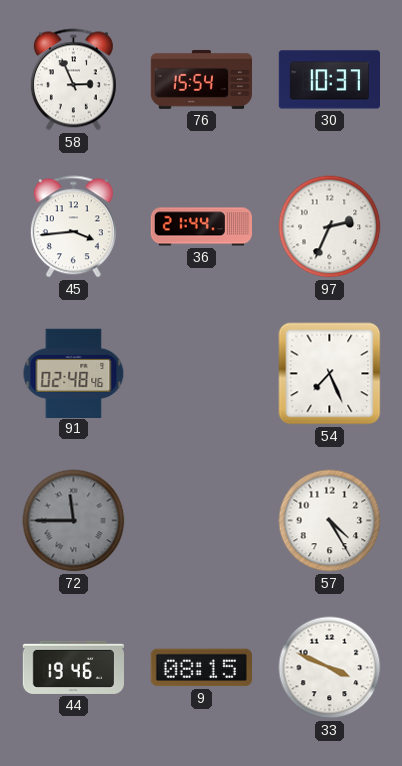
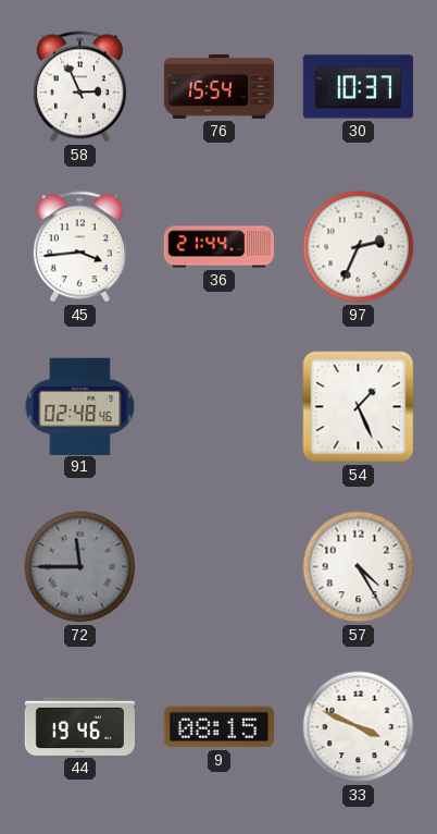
54: 7:26 -> 1:26 (359, 407)
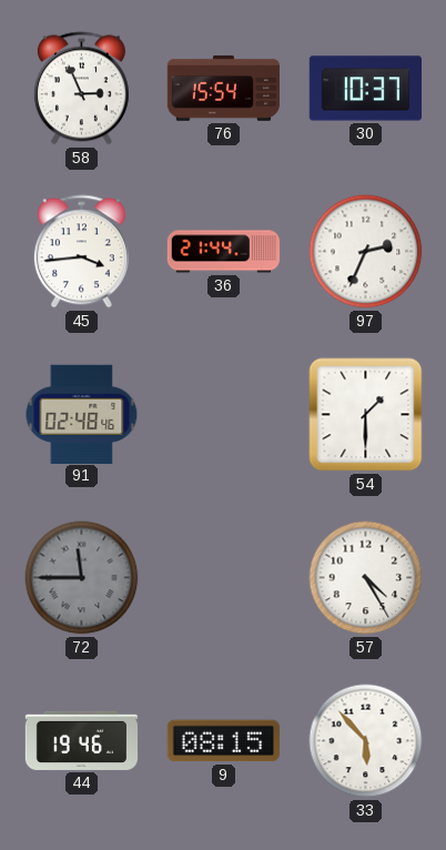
54: 1:26 -> 1:30 (366, 415)
33: 3:49 -> 5:53 (366, 741)
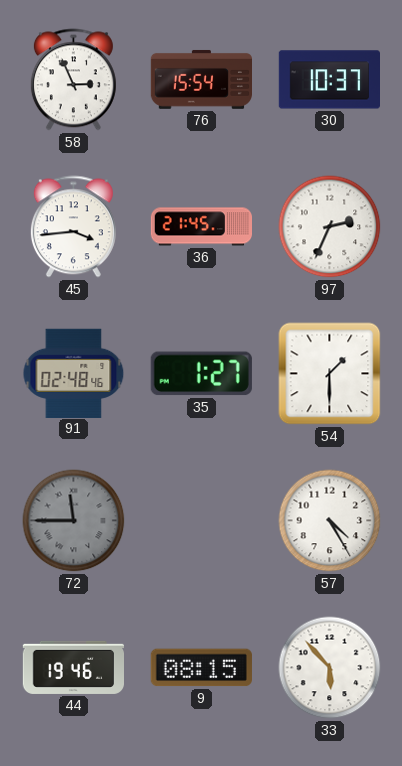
36: 21:44 -> 21:45 (201, 227)
35: none -> 1:27 (201, 374)
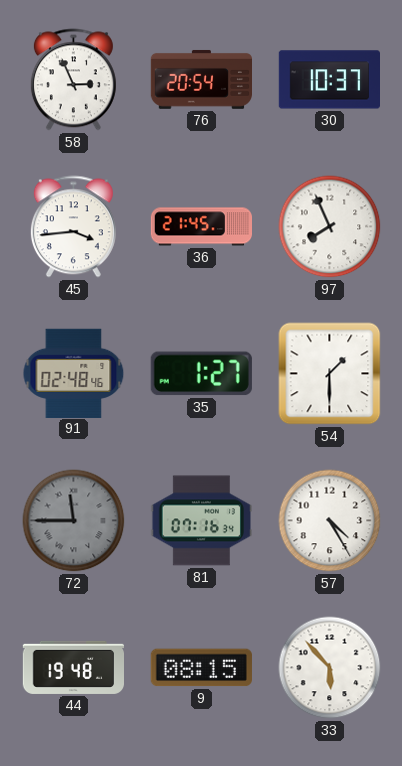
76: 15:54 -> 20:54 (201, 79)
97: 2:34 -> 7:56 (330, 227)
81: none -> 07:16 (201, 521)
44: 19:46 -> 19:48 (73, 667)
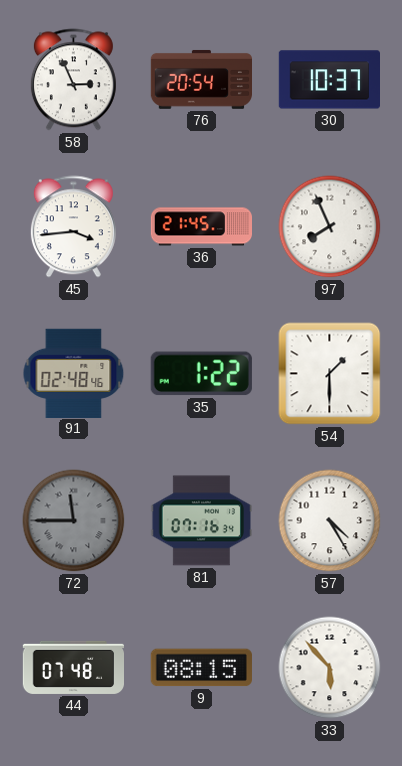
35: 1:27 -> 1:22 (201, 374)
44: 19:48 -> 07:48 (73, 667)
